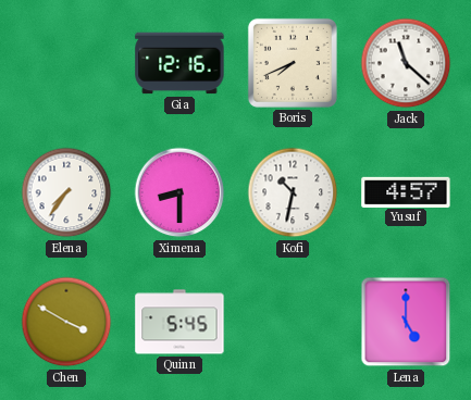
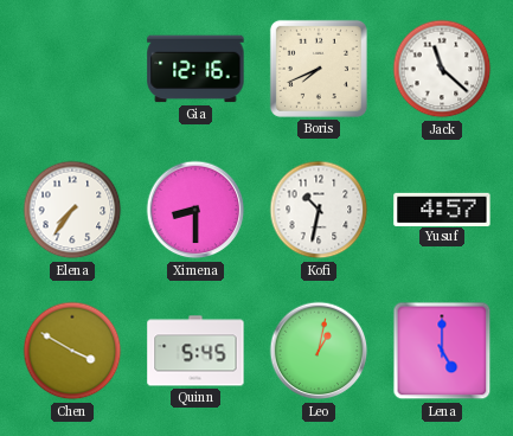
Leo: none -> 1:02 (319, 351)
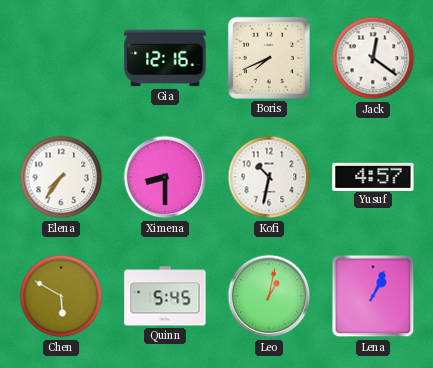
Jack: 11:22 -> 12:21 (373, 58)
Chen: 3:50 -> 5:50 (61, 296)
Lena: 5:00 -> 1:04 (373, 296)
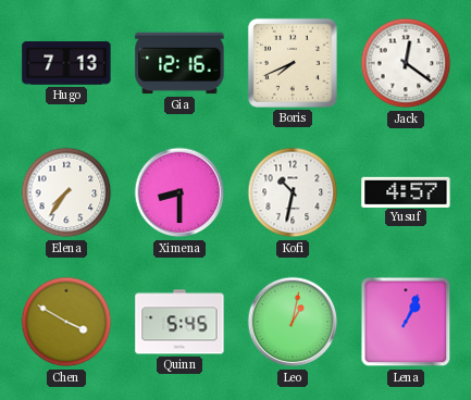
Hugo: none -> 7:13 (66, 63)
Chen: 5:50 -> 3:50 (66, 322)
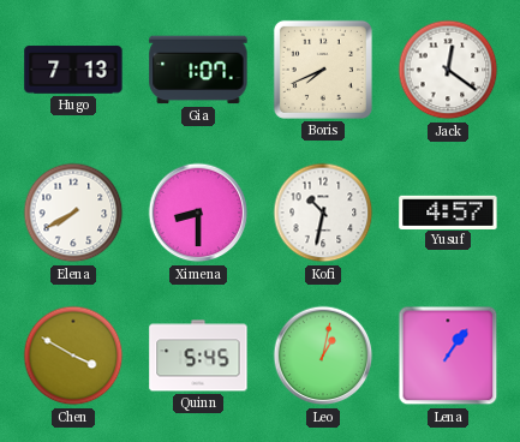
Gia: 12:16 -> 1:07 (198, 70)
Elena: 7:36 -> 7:40 (73, 213)
Lena: 1:04 -> 1:06 (448, 356)
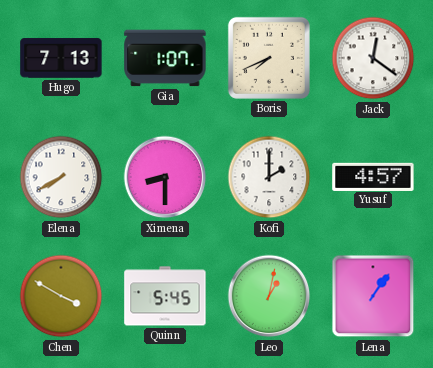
Kofi: 10:32 -> 2:00 (269, 177)
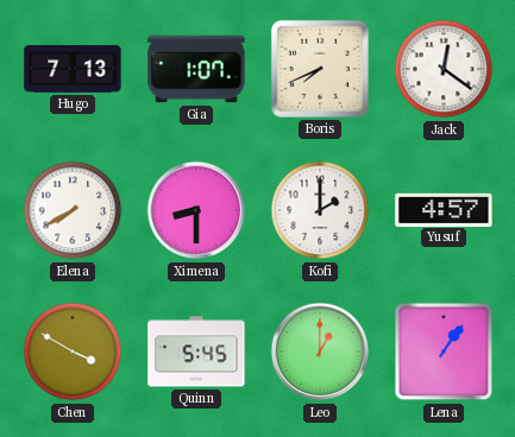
Leo: 1:02 -> 1:00 (320, 351)
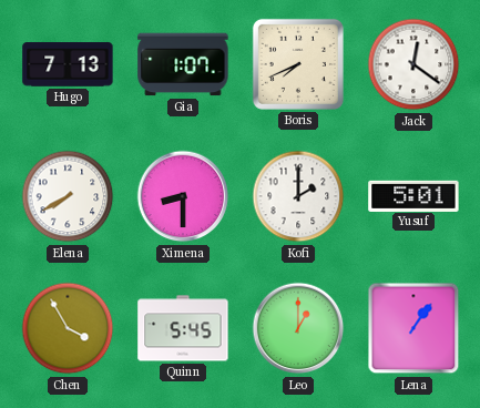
Yusuf: 4:57 -> 5:01 (413, 195)
Chen: 3:50 -> 3:55 (68, 328)
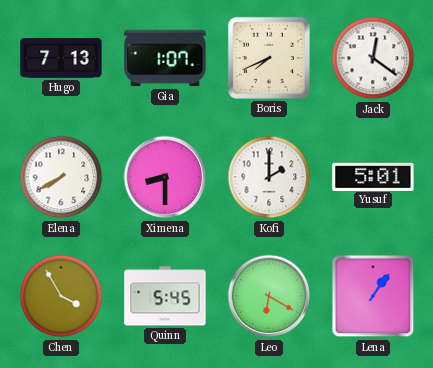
Leo: 1:00 -> 6:20 (269, 296)
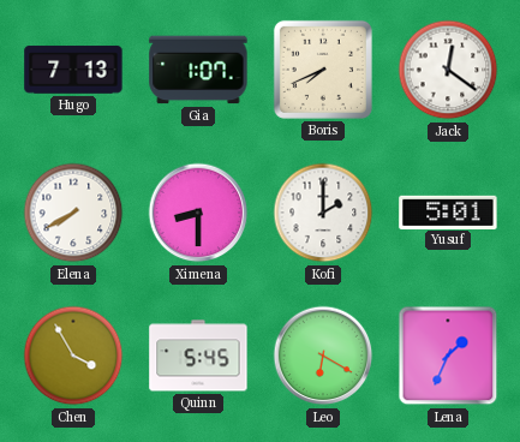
Lena: 1:06 -> 1:34 (448, 356)
